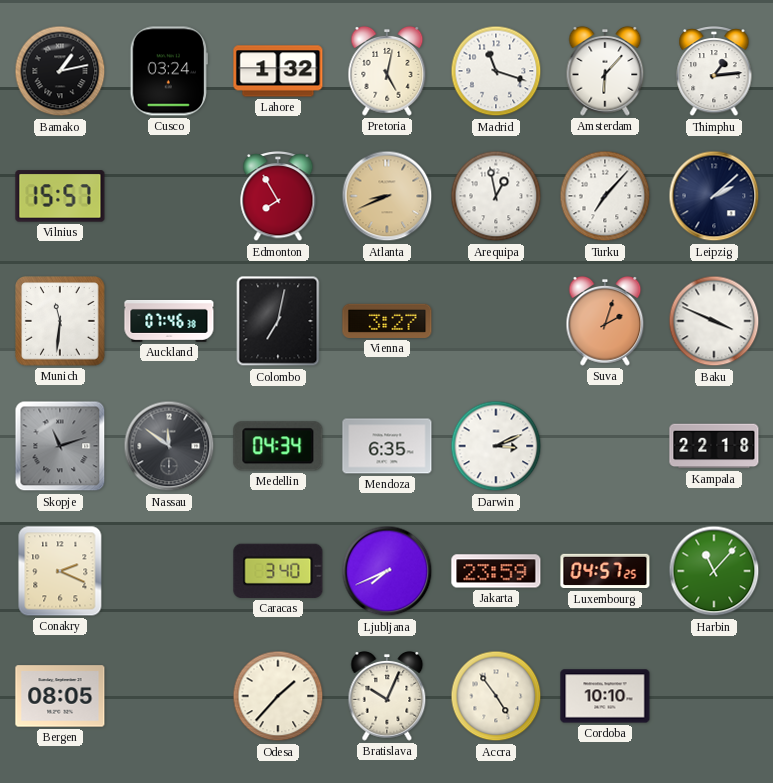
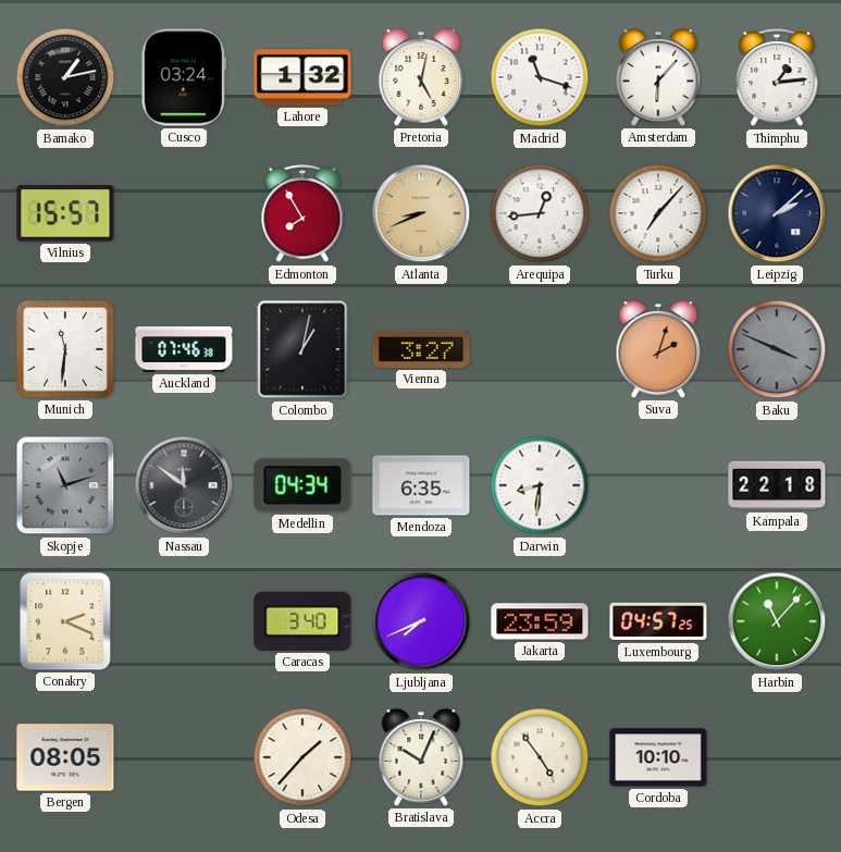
Arequipa: 12:58 -> 12:44 (540, 213)
Colombo: 7:02 -> 1:02 (302, 349)
Baku dial: white -> grey (777, 349)
Darwin: 3:11 -> 8:31 (540, 485)
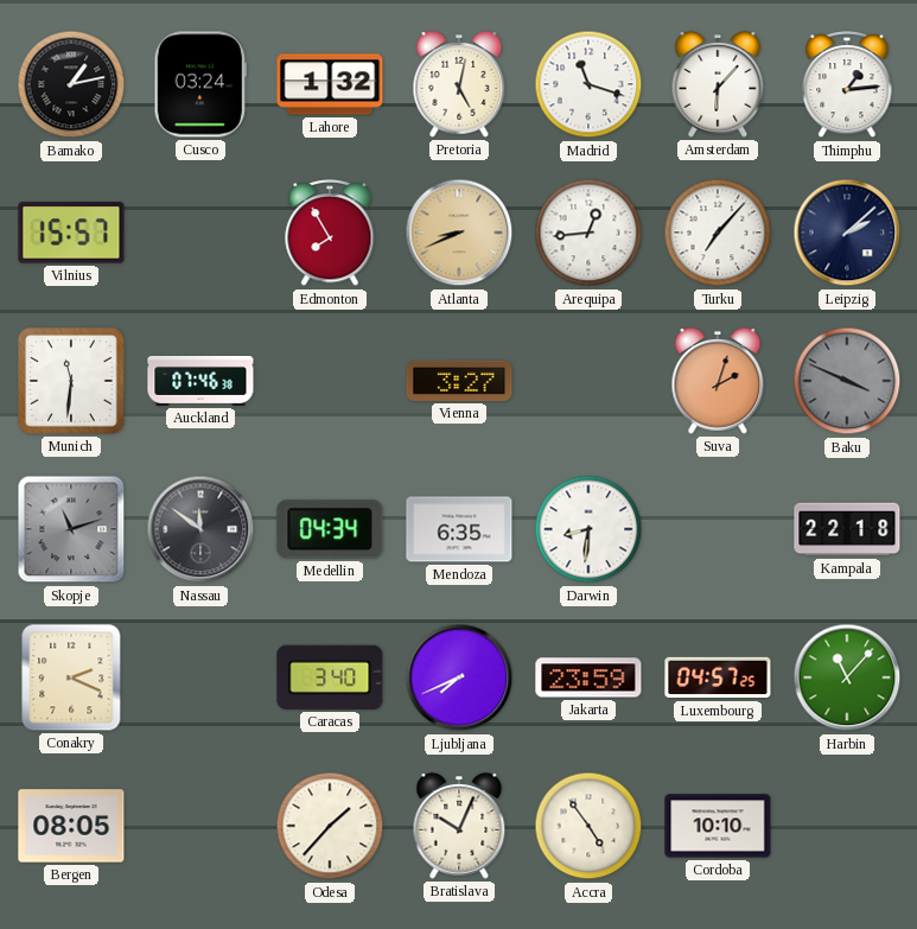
Colombo: 1:02 -> none (302, 349)
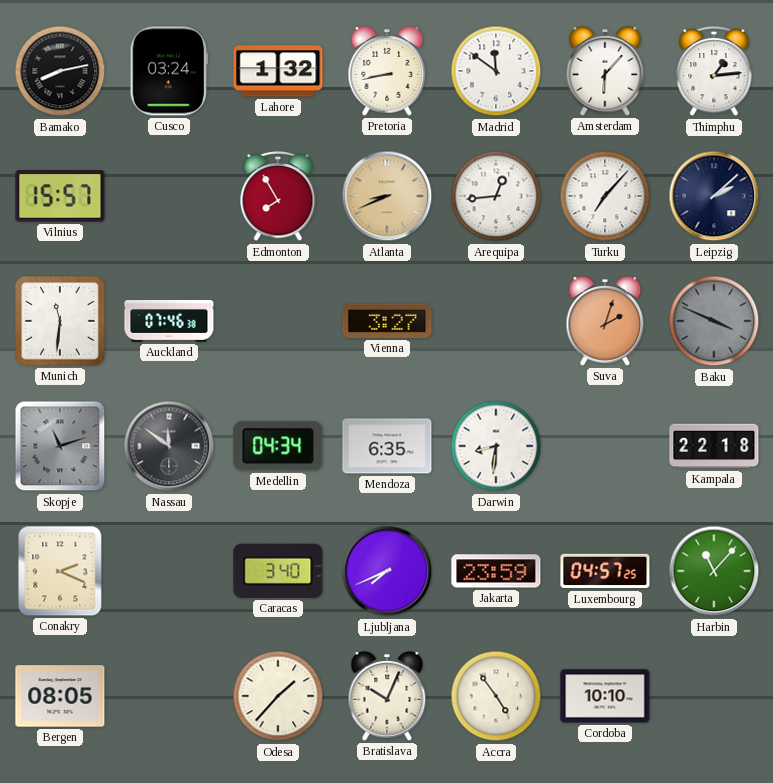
Bamako: 1:13 -> 8:13 (60, 71)
Pretoria: 5:02 -> 8:43 (387, 71)
Madrid: 11:18 -> 11:51 (496, 71)
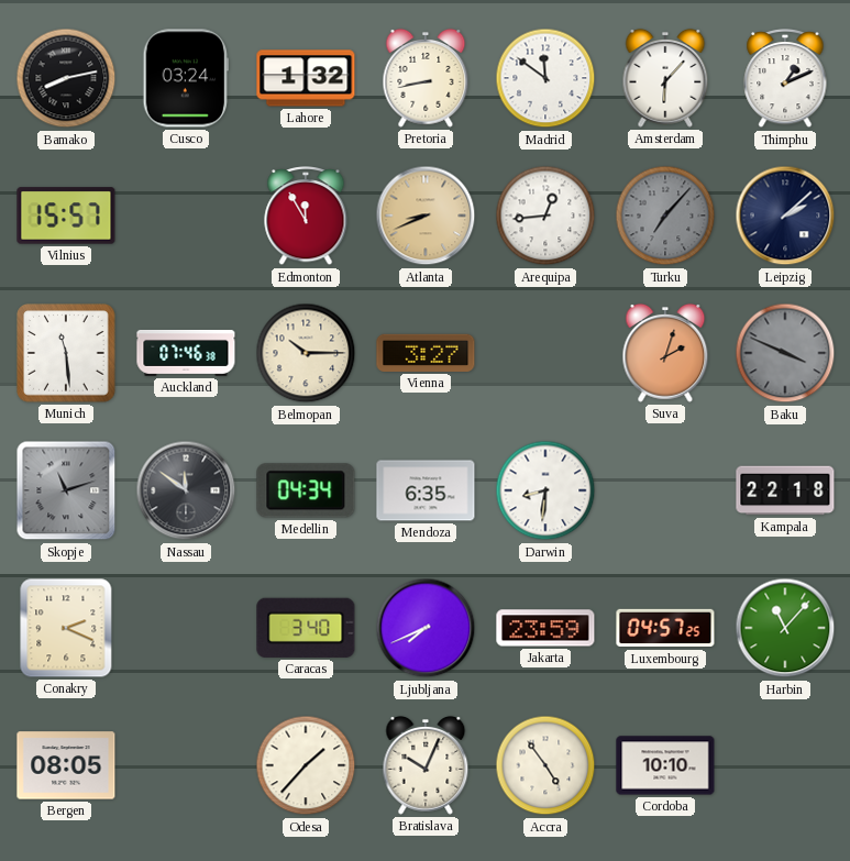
Thimphu: 1:14 -> 1:11 (785, 79)
Edmonton: 7:55 -> 11:55 (306, 217)
Turku dial: white -> grey (665, 216)
Munich: 11:31 -> 11:29 (66, 353)
Belmopan: none -> 10:15 (306, 353)
